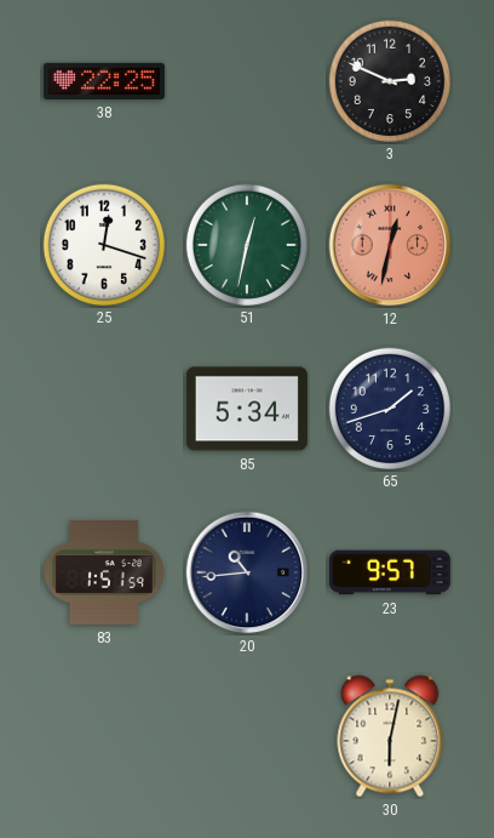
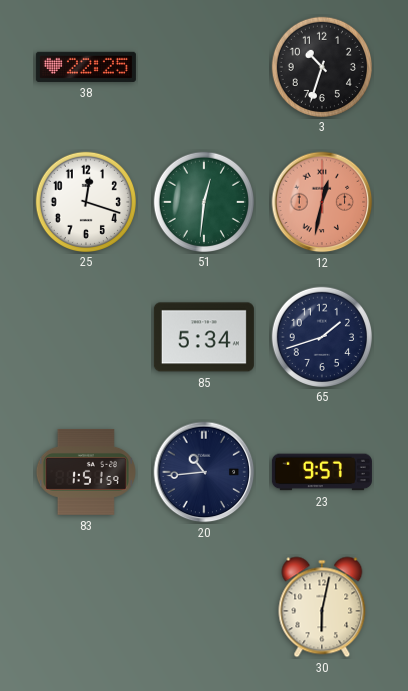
3: 2:49 -> 10:33 (321, 66)
51: 12:32 -> 12:31 (203, 201)
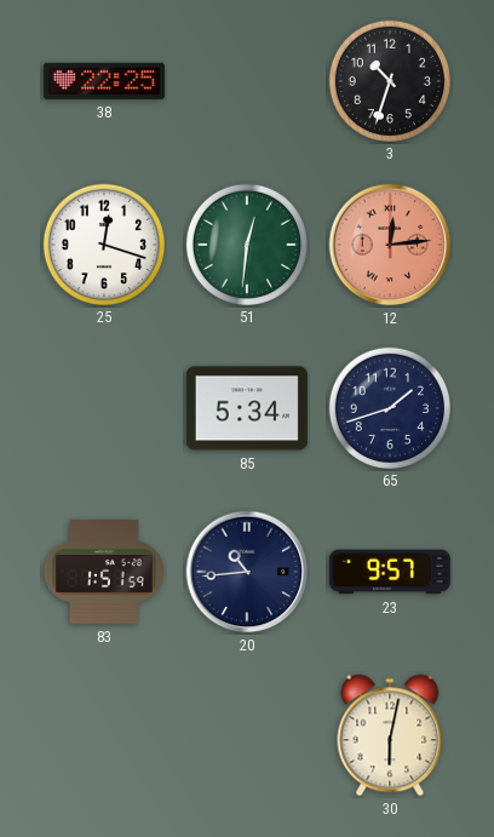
12: 12:32 -> 12:14 (390, 245)
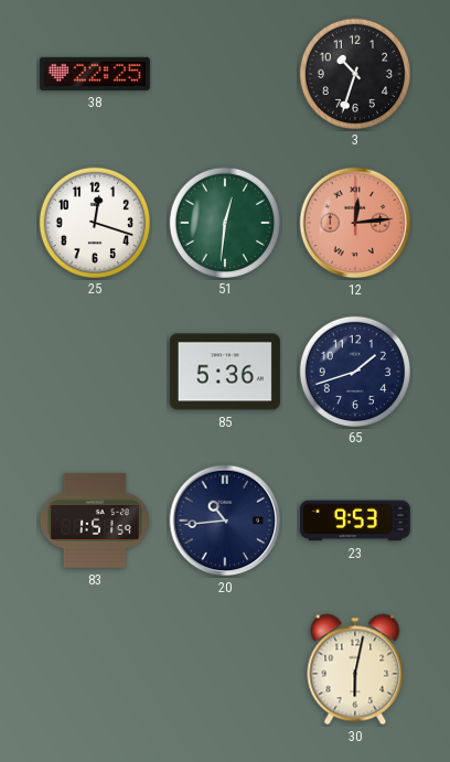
85: 5:34 -> 5:36 (225, 372)
23: 9:57 -> 9:53 (355, 520)
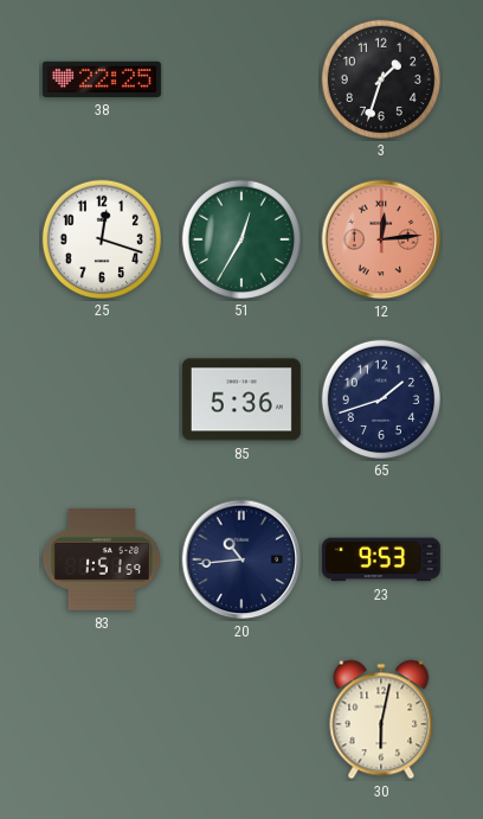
3: 10:33 -> 1:33 (380, 78)
51: 12:31 -> 12:35 (240, 238)
